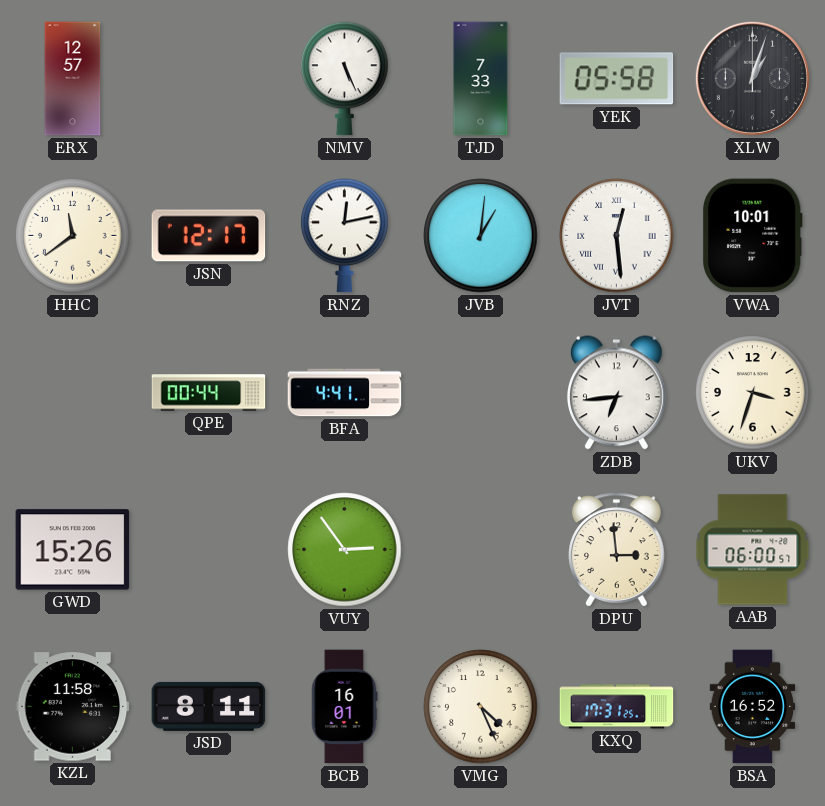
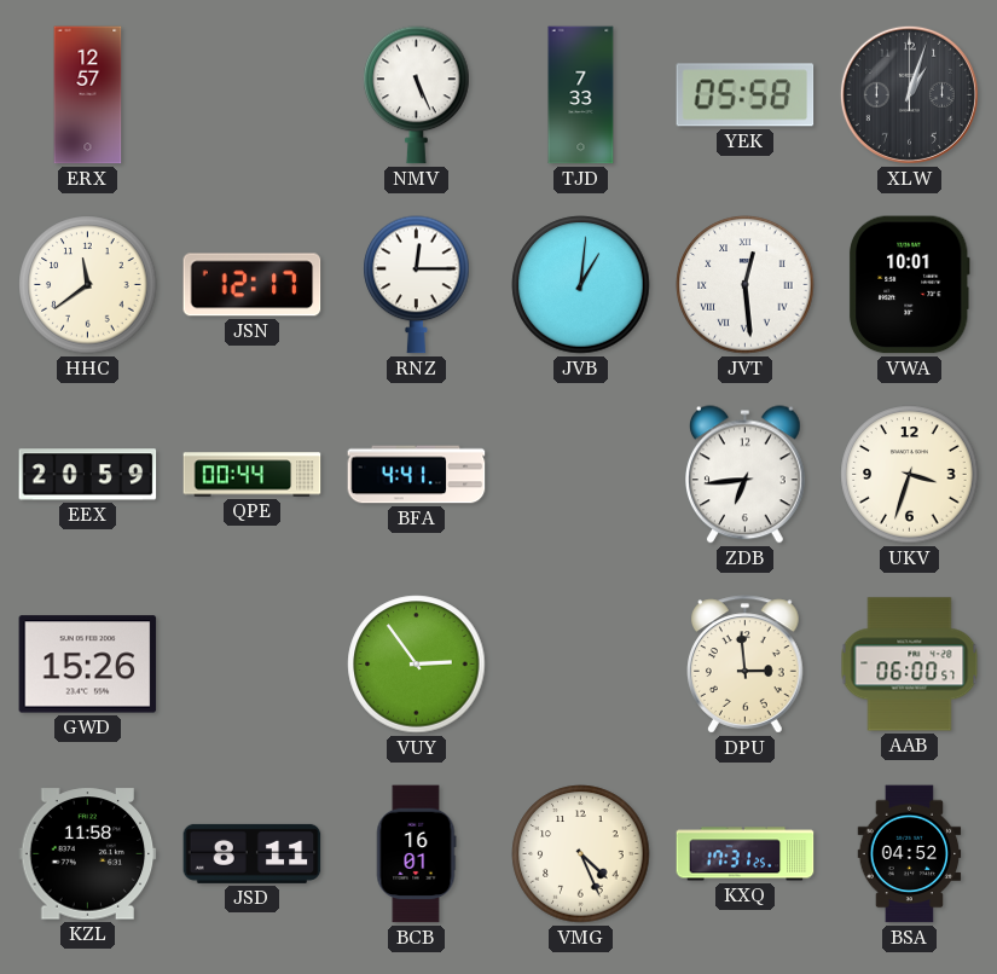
RNZ: 12:13 -> 12:15 (417, 285)
EEX: none -> 20:59 (88, 475)
BSA: 16:52 -> 04:52 (910, 854)
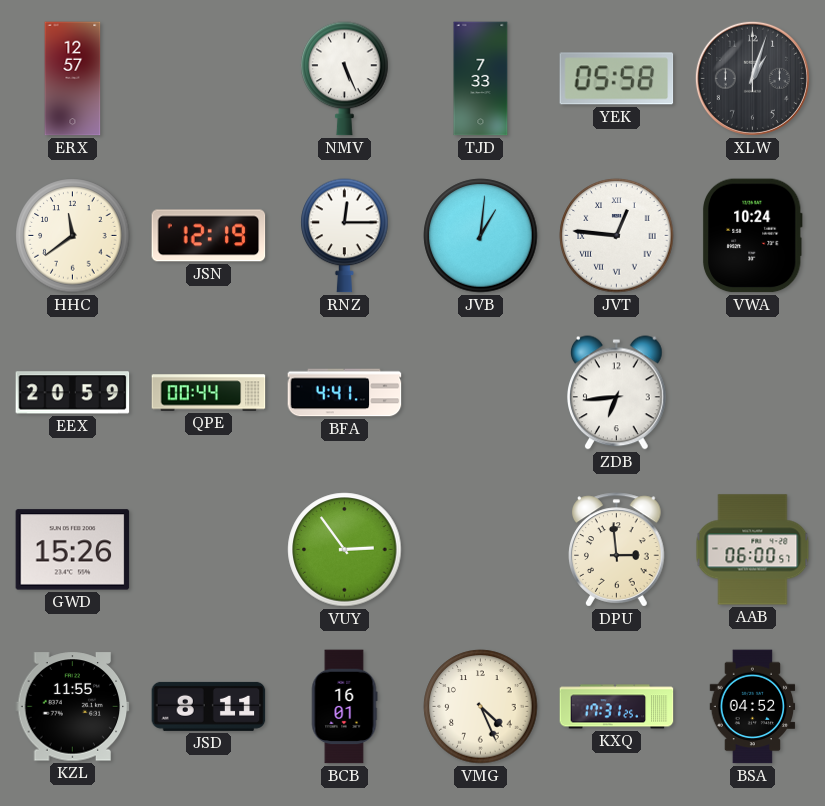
JSN: 12:17 -> 12:19 (209, 236)
JVT: 12:29 -> 12:46 (617, 236)
VWA: 10:01 -> 10:24 (752, 236)
UKV: 3:33 -> none (910, 475)
KZL: 11:58 -> 11:55 (73, 707)
